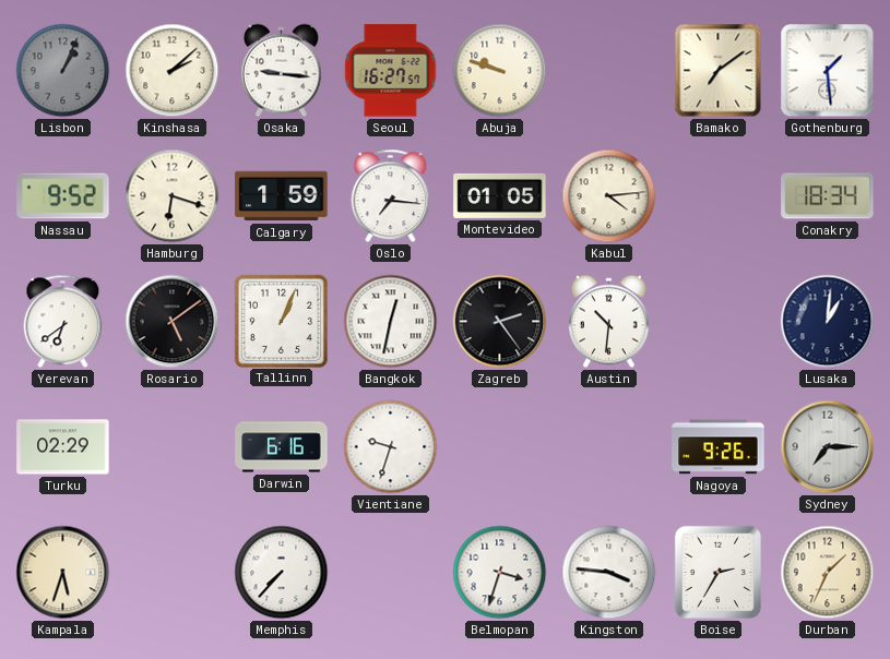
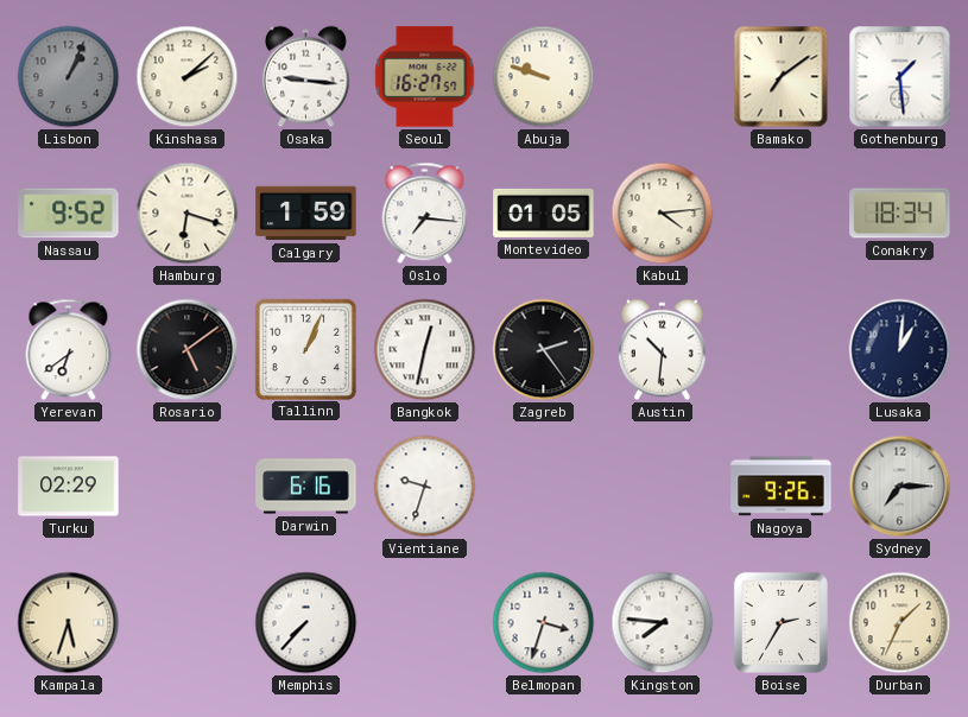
Kingston: 3:46 -> 7:46 (663, 623)
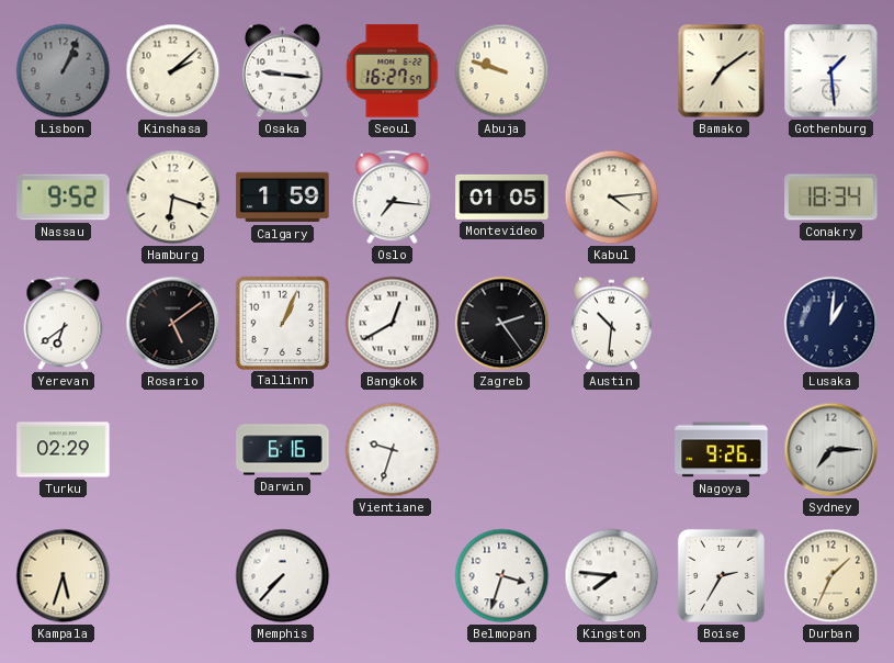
Bangkok: 12:32 -> 12:40 (393, 324)
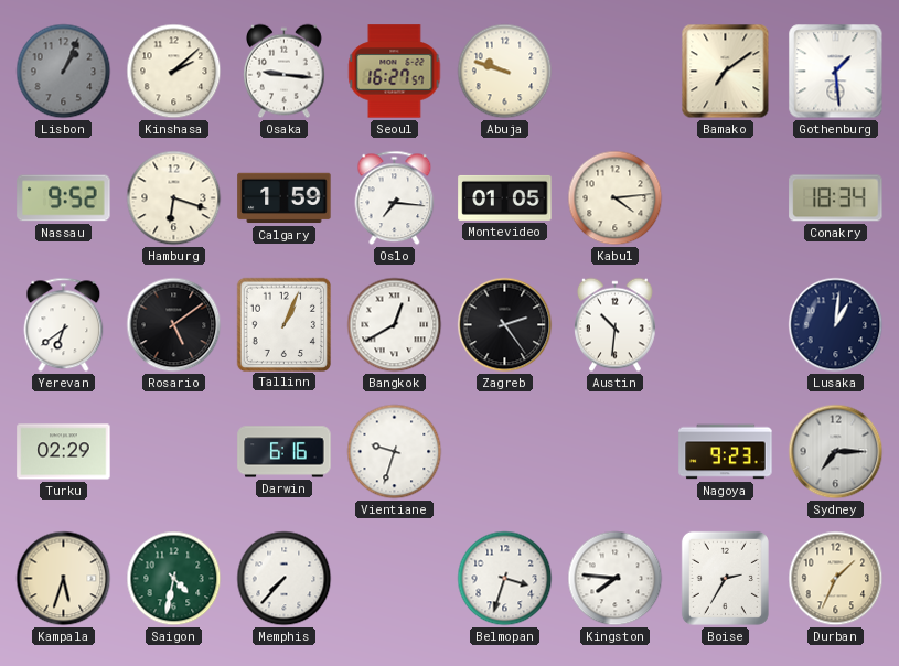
Nagoya: 9:26 -> 9:23 (726, 452)
Saigon: none -> 4:32 (174, 579)
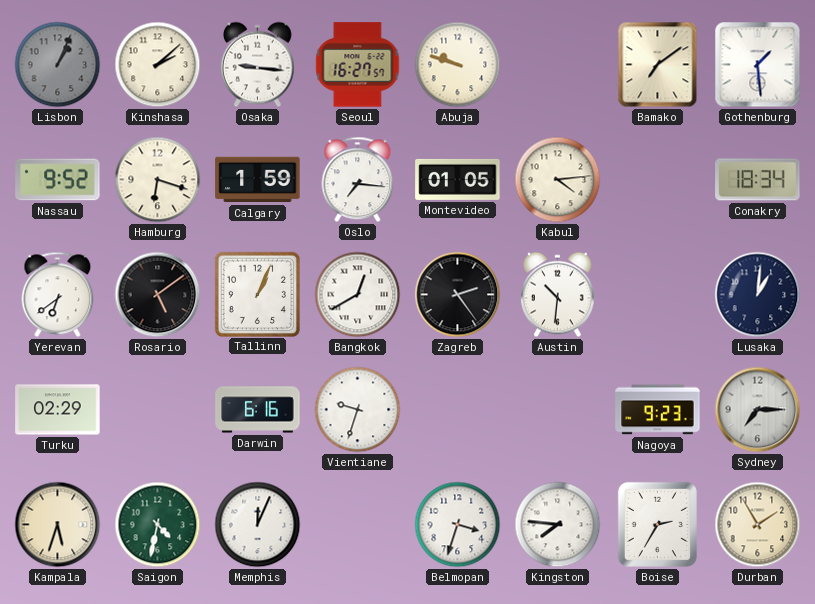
Memphis: 7:37 -> 12:04 (258, 525)
Durban: 1:34 -> 1:55 (758, 525)
